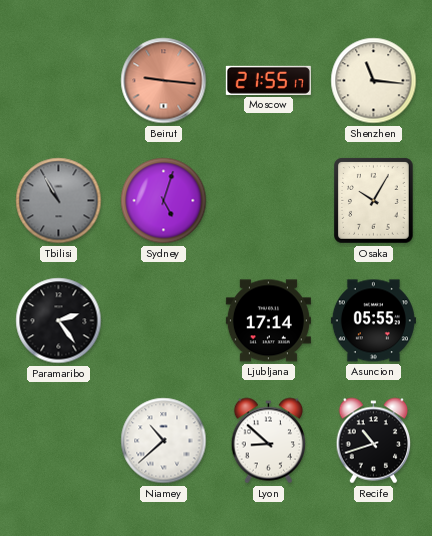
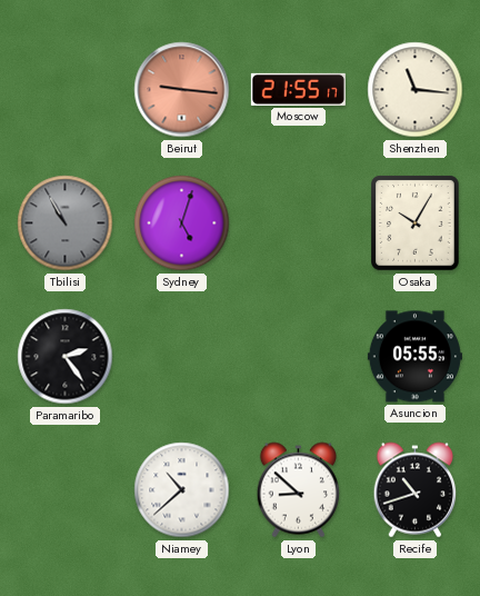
Ljubljana: 17:14 -> none (268, 321)
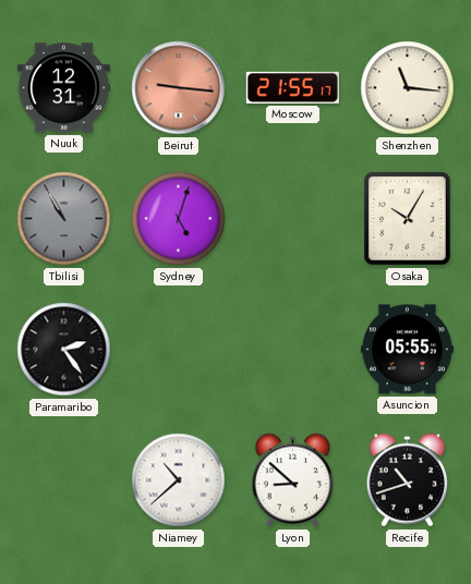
Nuuk: none -> 12:31 (63, 88)
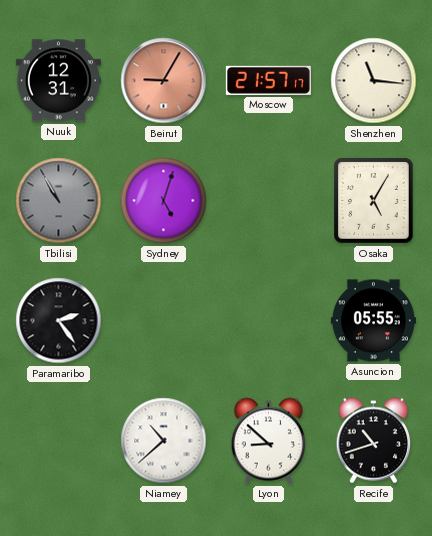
Beirut: 9:16 -> 9:05 (164, 81)
Moscow: 21:55 -> 21:57 (268, 80)
Osaka: 10:05 -> 5:05 (374, 201)
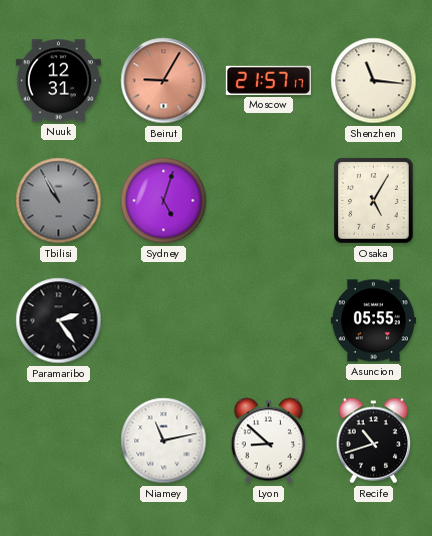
Niamey: 10:38 -> 11:13 (164, 441)
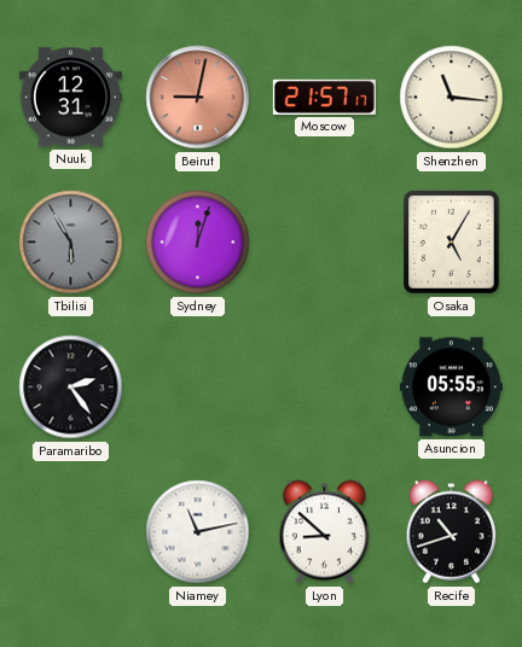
Beirut: 9:05 -> 9:02 (198, 98)
Tbilisi: 10:55 -> 5:55 (71, 243)
Sydney: 5:03 -> 12:03 (198, 243)
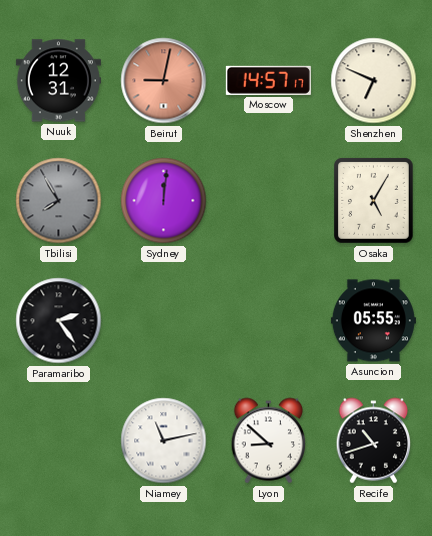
Moscow: 21:57 -> 14:57 (268, 80)
Shenzhen: 11:16 -> 6:49 (374, 81)
Tbilisi: 5:55 -> 7:55 (59, 201)
Sydney: 12:03 -> 12:01 (164, 201)
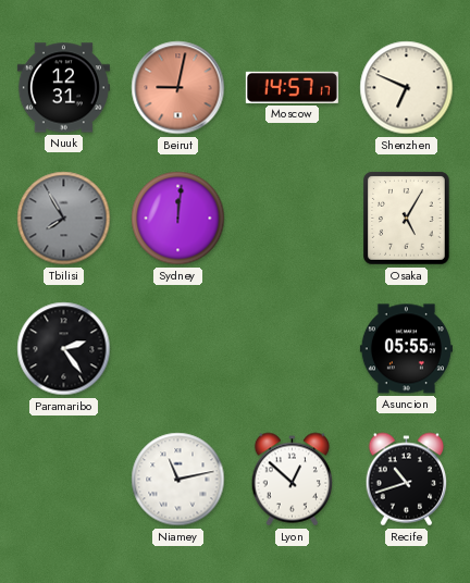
Lyon: 8:52 -> 12:52 (293, 480)
